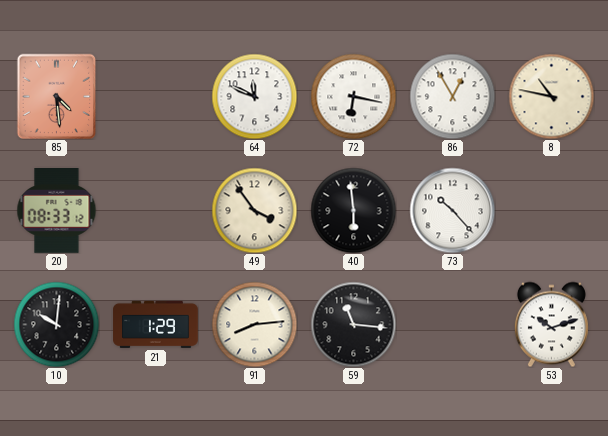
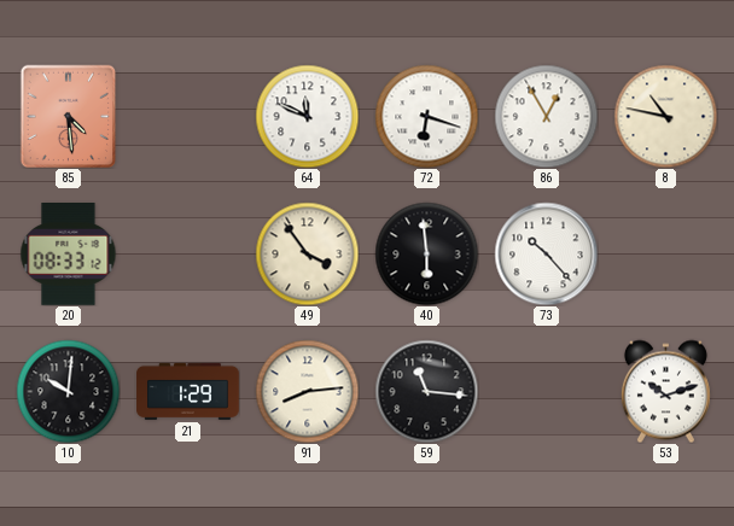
72: 6:17 -> 6:18 (426, 116)
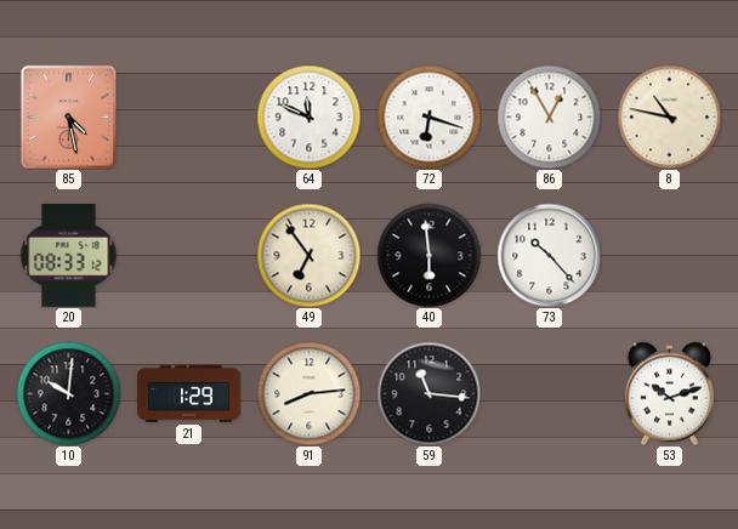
85: 4:29 -> 4:28 (69, 116)
49: 3:54 -> 6:54 (308, 255)
